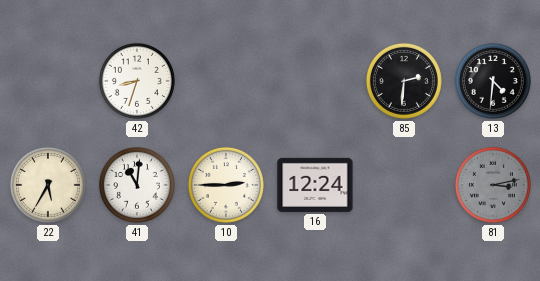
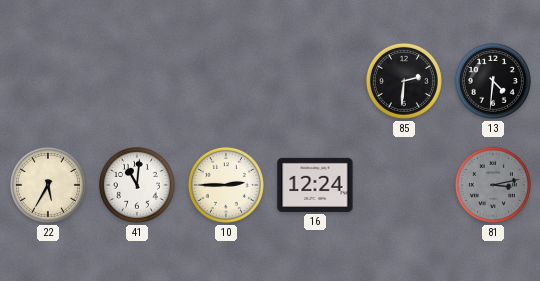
42: 8:33 -> none (137, 81)
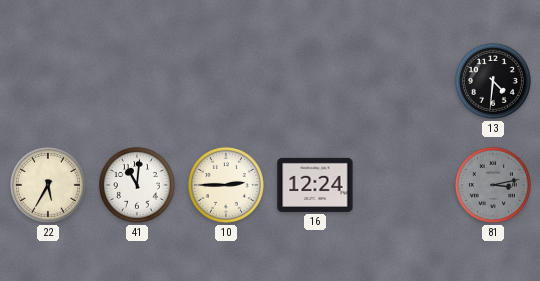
85: 2:31 -> none (404, 81)
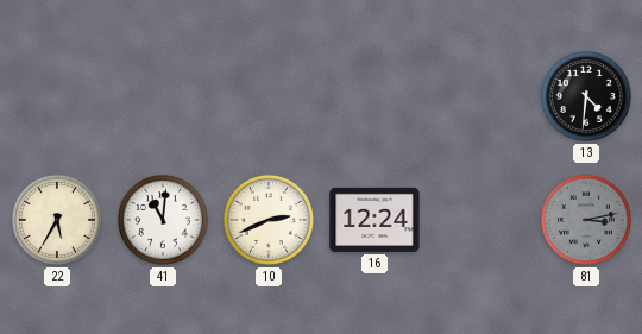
10: 2:45 -> 2:41 (269, 220)
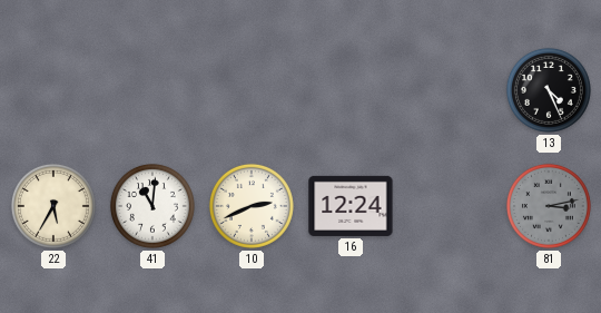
13: 4:31 -> 4:26 (549, 90)
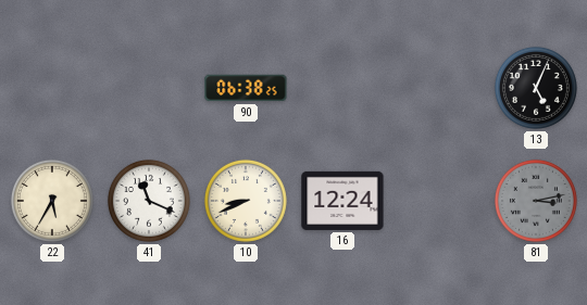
90: none -> 06:38 (246, 88)
13: 4:26 -> 5:04 (536, 88)
41: 11:01 -> 11:19 (149, 201)
10: 2:41 -> 8:41 (246, 201)
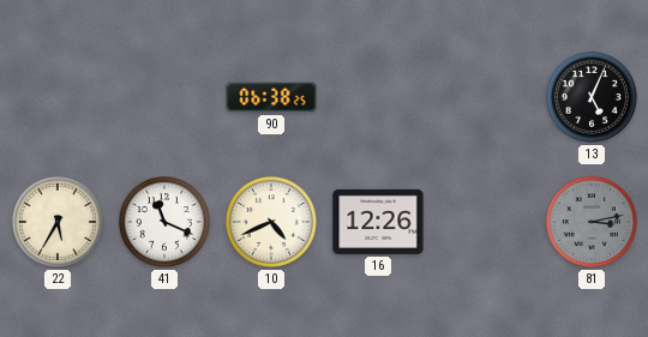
10: 8:41 -> 4:41 (271, 222)
16: 12:24 -> 12:26 (378, 222)
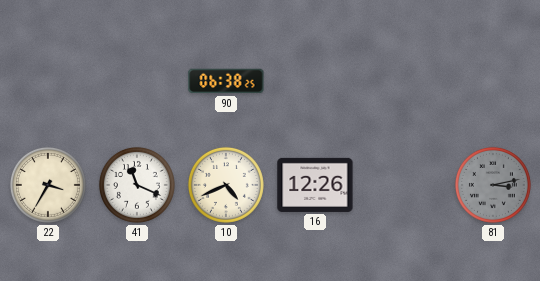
13: 5:04 -> none (592, 97)
22: 5:35 -> 3:35 (48, 185)
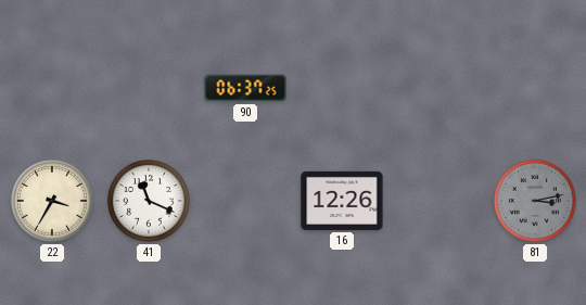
90: 06:38 -> 06:37 (245, 88)
10: 4:41 -> none (226, 185)
